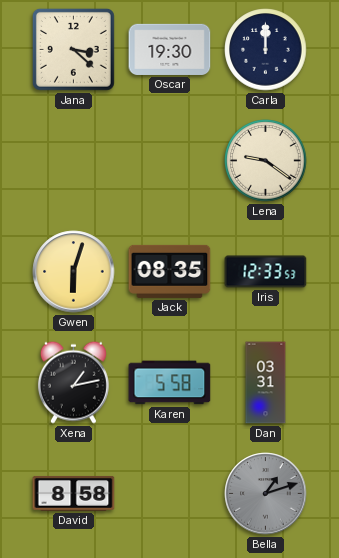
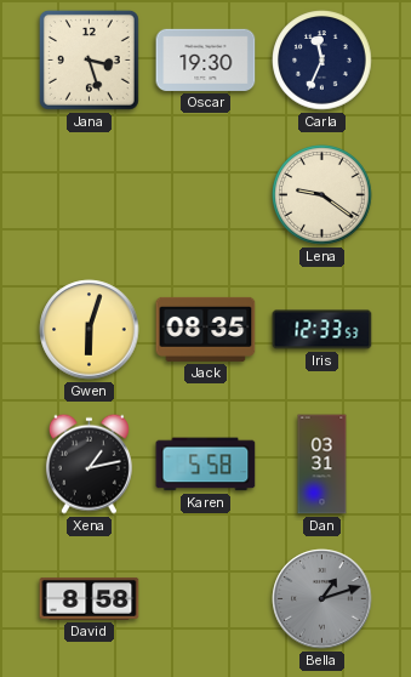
Jana: 3:22 -> 3:27 (89, 59)
Carla: 12:00 -> 11:34 (322, 61)
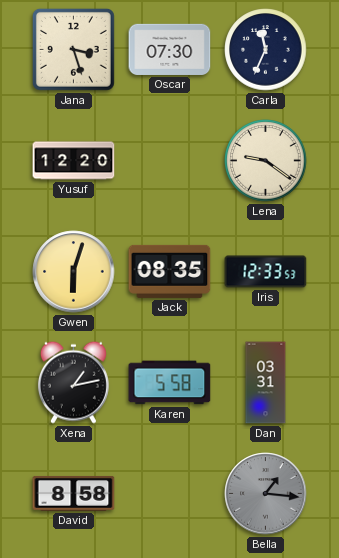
Oscar: 19:30 -> 07:30 (170, 49)
Yusuf: none -> 12:20 (74, 161)
Bella: 1:12 -> 1:16 (266, 494)
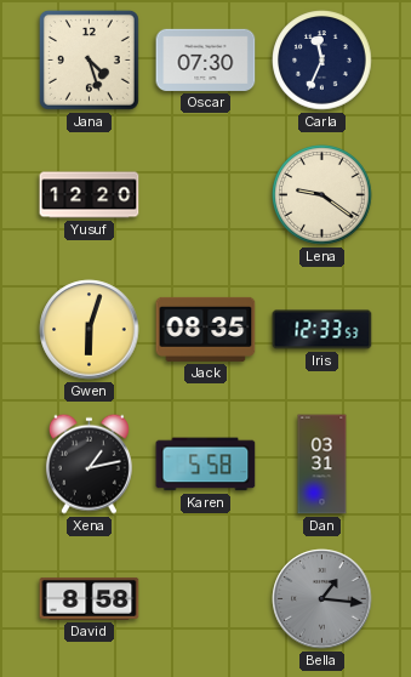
Jana: 3:27 -> 4:27 (89, 59)
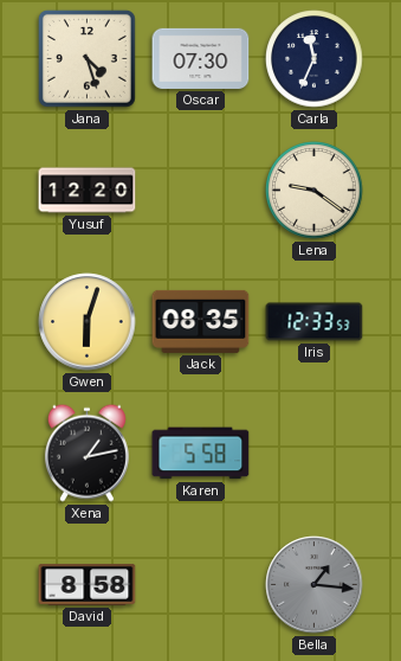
Dan: 03:31 -> none (322, 465)
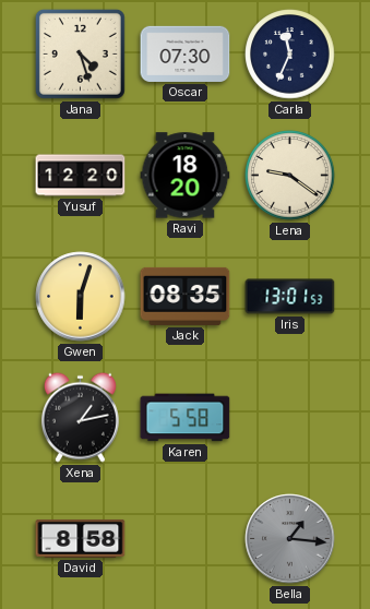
Ravi: none -> 18:20 (186, 176)
Iris: 12:33 -> 13:01 (290, 297)
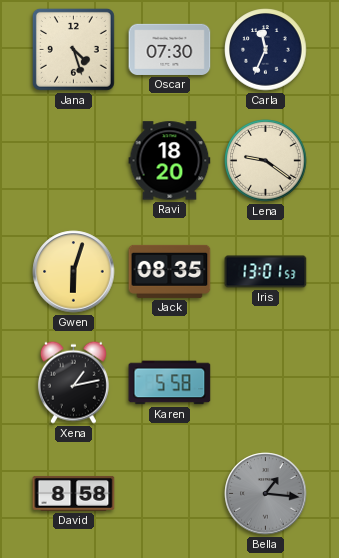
Yusuf: 12:20 -> none (81, 176)
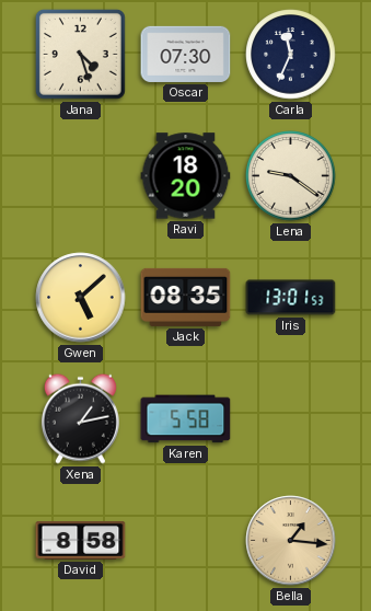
Gwen: 6:03 -> 5:08 (81, 298)
Bella dial: grey -> champagne (291, 541)
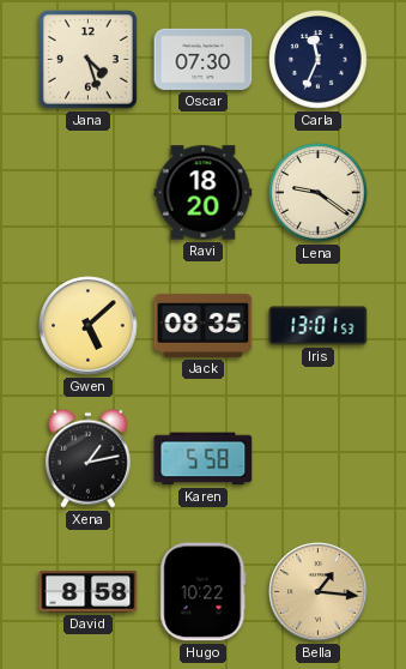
Hugo: none -> 10:22 (204, 592)
